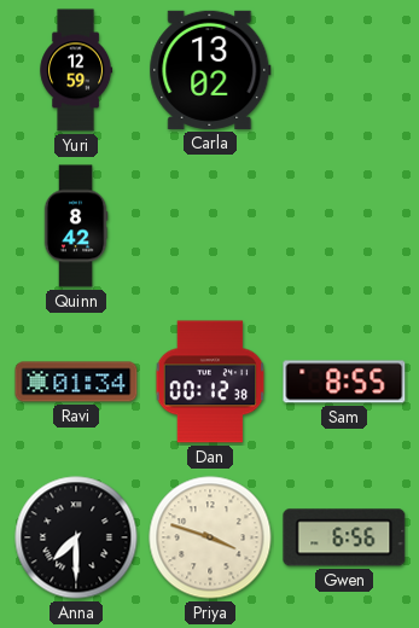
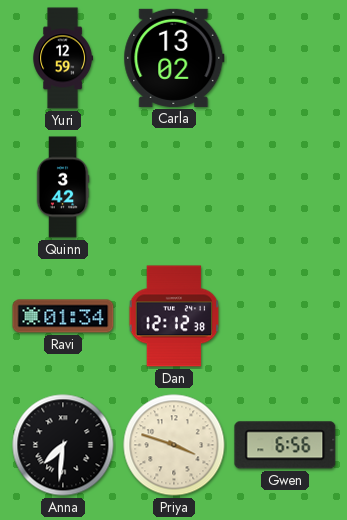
Quinn: 8:42 -> 3:42 (63, 187)
Dan: 00:12 -> 12:12 (174, 316)
Sam: 8:55 -> none (344, 382)
Anna: 7:30 -> 7:31 (63, 445)
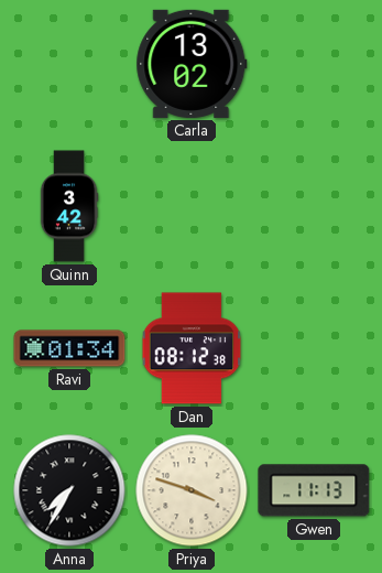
Yuri: 12:59 -> none (63, 58)
Dan: 12:12 -> 08:12 (192, 348)
Anna: 7:31 -> 7:35 (69, 490)
Gwen: 6:56 -> 11:13 (314, 490)
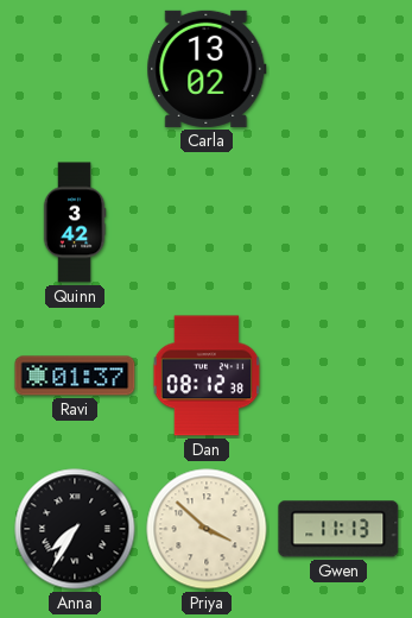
Ravi: 01:34 -> 01:37 (75, 376)
Priya: 3:48 -> 3:52 (207, 529)
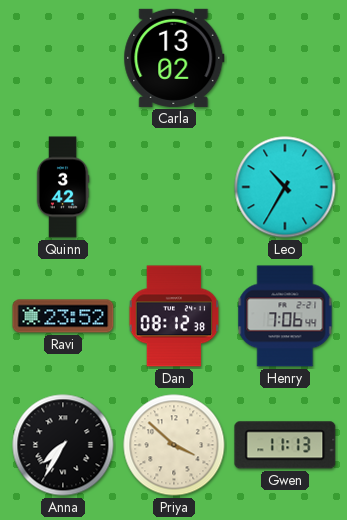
Leo: none -> 10:35 (285, 187)
Ravi: 01:37 -> 23:52 (63, 316)
Henry: none -> 7:06 (285, 316)
